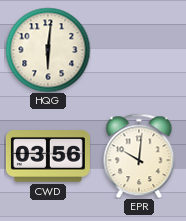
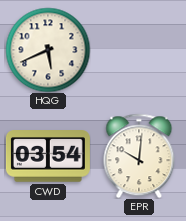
HQG: 6:01 -> 5:41 (48, 50)
CWD: 03:56 -> 03:54 (48, 156)
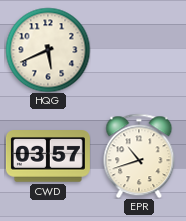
CWD: 03:54 -> 03:57 (48, 156)
EPR: 10:01 -> 10:42 (139, 156)
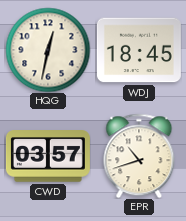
HQG: 5:41 -> 12:32 (48, 50)
WDJ: none -> 18:45 (139, 50)
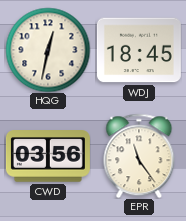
CWD: 03:57 -> 03:56 (48, 156)
EPR: 10:42 -> 11:24 (139, 156)
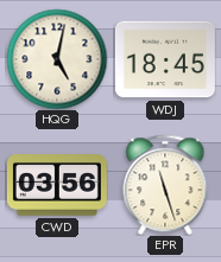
HQG: 12:32 -> 5:02 (57, 59)
EPR: 11:24 -> 11:27 (165, 185)
